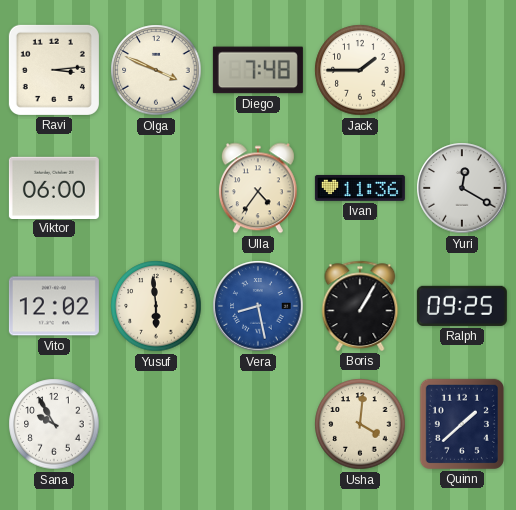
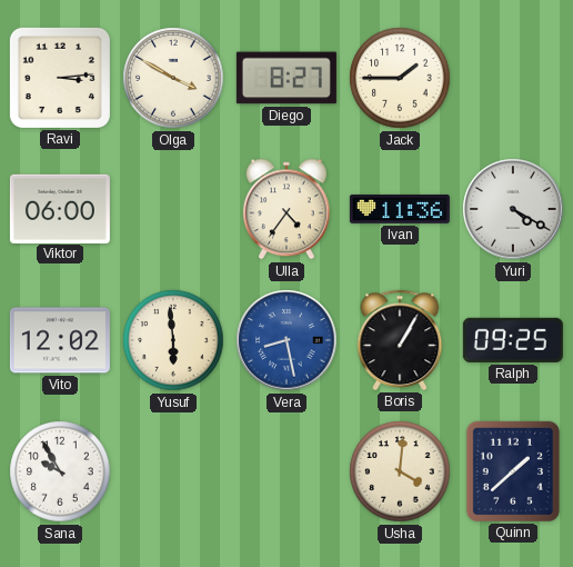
Olga: 3:49 -> 3:50 (173, 78)
Diego: 7:48 -> 8:27 (286, 78)
Yuri: 12:20 -> 4:20 (513, 209)
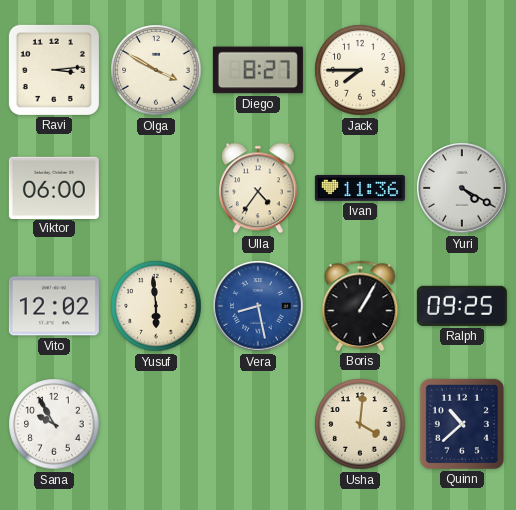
Jack: 1:45 -> 7:45 (360, 70)
Quinn: 1:38 -> 10:38 (462, 424)
